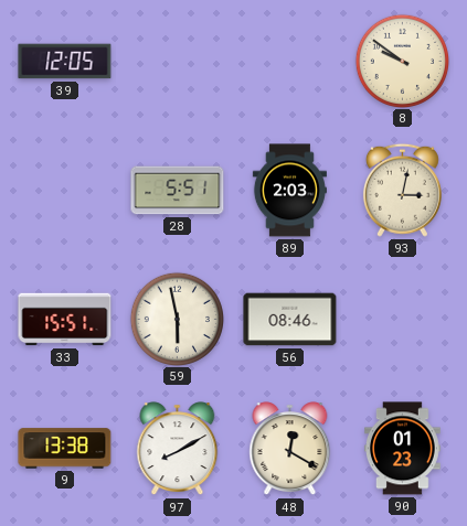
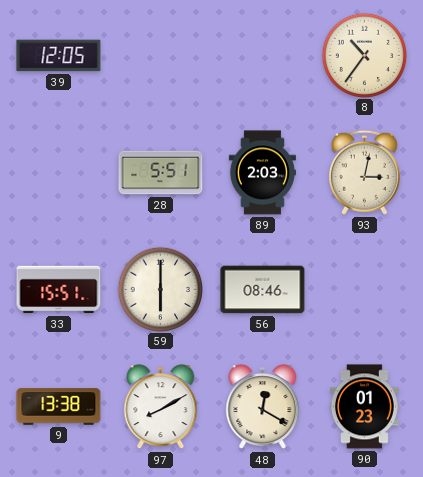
8: 9:51 -> 10:36 (364, 55)
59: 5:58 -> 6:00 (160, 289)
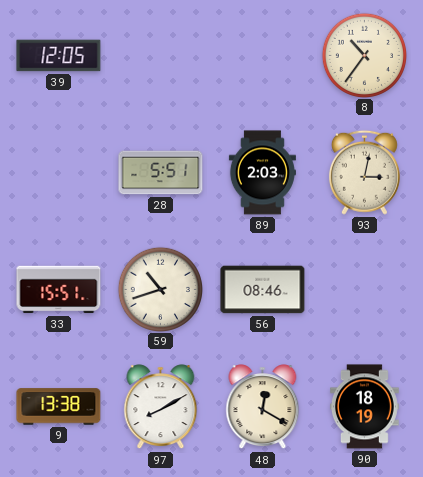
59: 6:00 -> 10:42 (160, 289)
90: 01:23 -> 18:19 (365, 407)
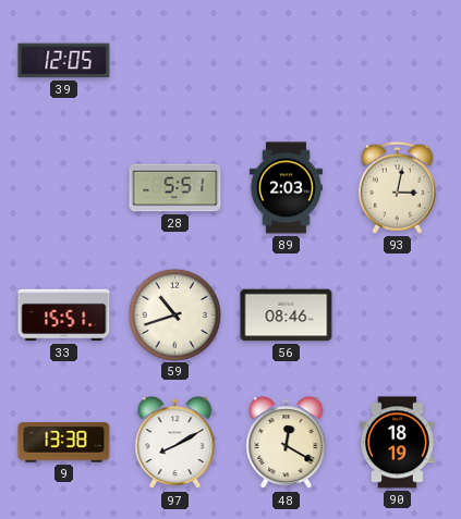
8: 10:36 -> none (364, 55)
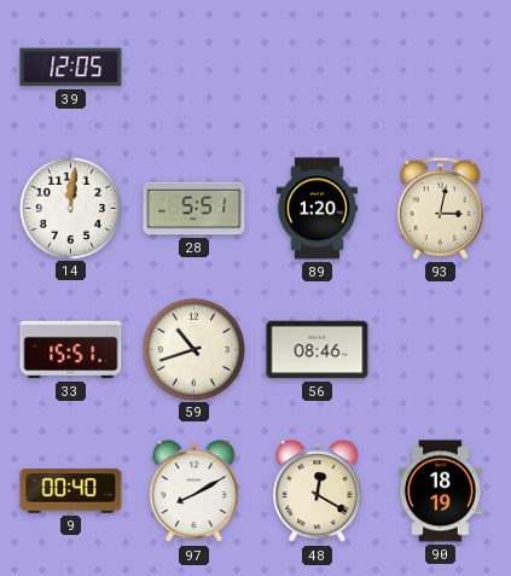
14: none -> 12:01 (70, 208)
89: 2:03 -> 1:20 (317, 209)
9: 13:38 -> 00:40 (71, 491)
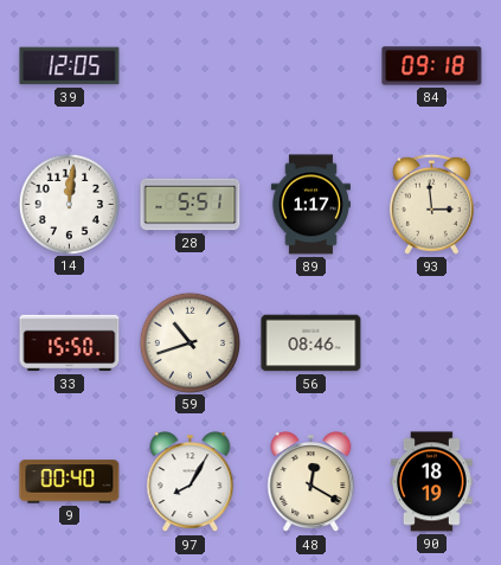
84: none -> 09:18 (432, 66)
89: 1:20 -> 1:17 (310, 205)
93: 3:02 -> 2:59 (431, 204)
33: 15:51 -> 15:50 (70, 344)
97: 8:10 -> 8:05 (191, 482)
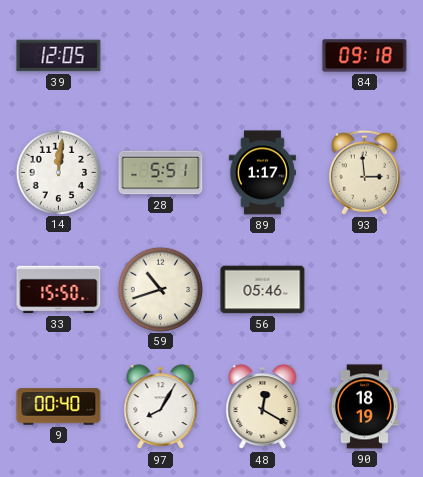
56: 08:46 -> 05:46 (263, 290)
